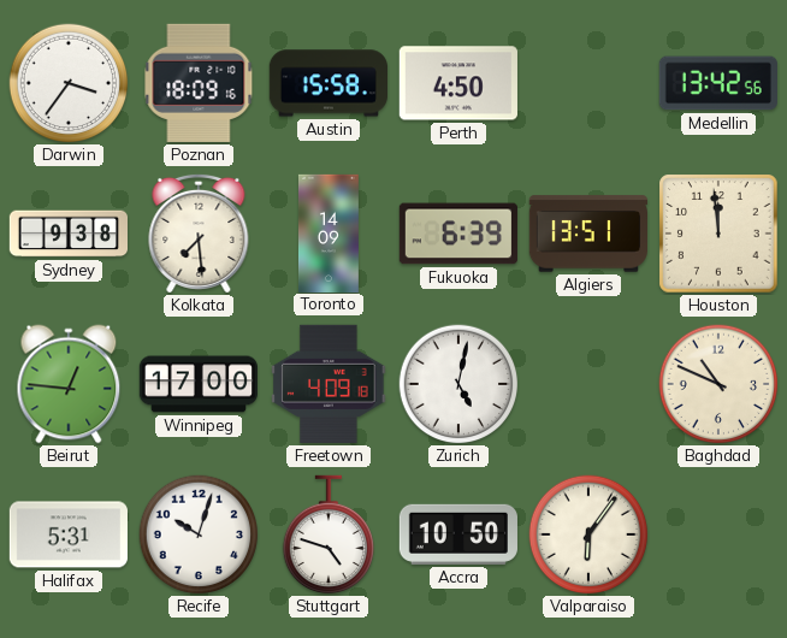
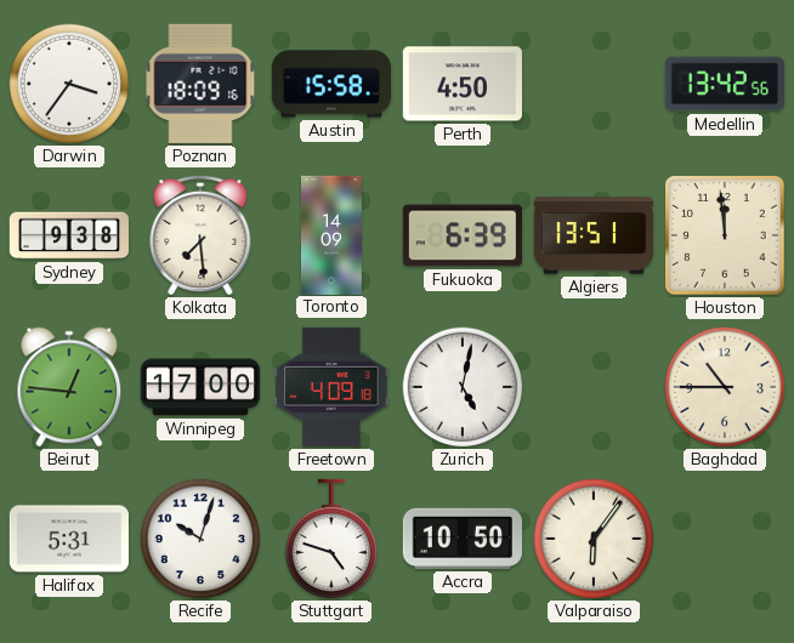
Baghdad: 10:49 -> 10:45 (725, 387)
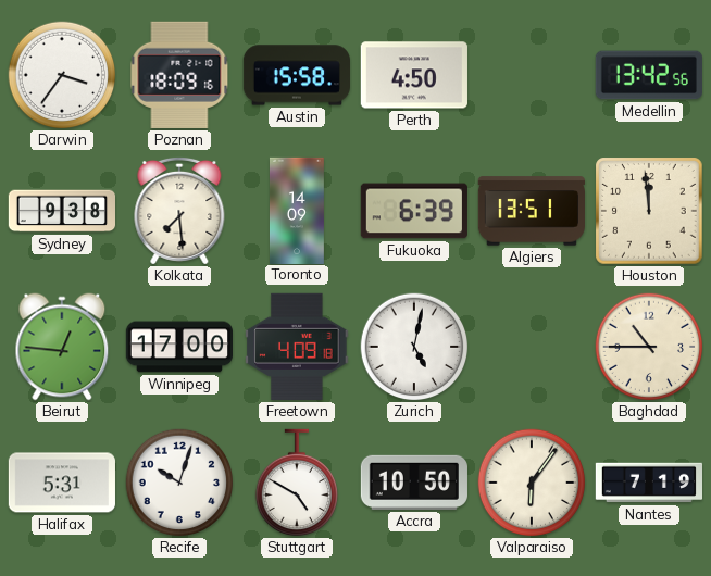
Stuttgart: 4:48 -> 4:50 (296, 483)
Nantes: none -> 7:19 (648, 483)
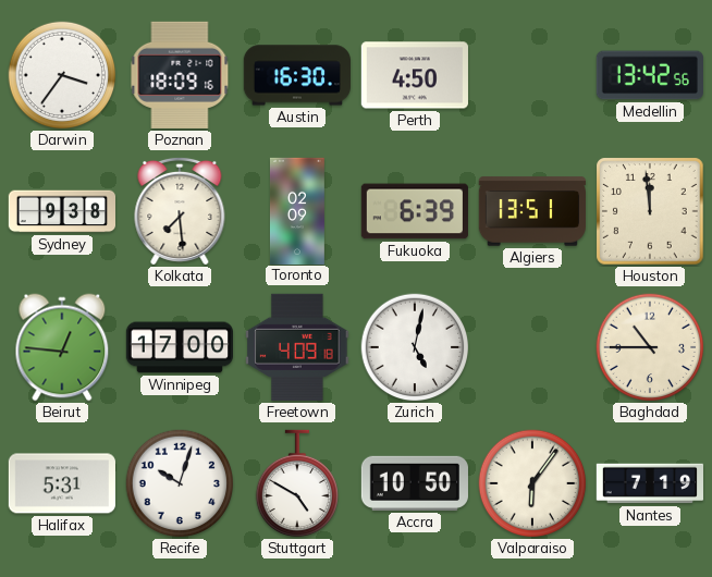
Austin: 15:58 -> 16:30 (296, 75)
Toronto: 14:09 -> 02:09 (297, 210)
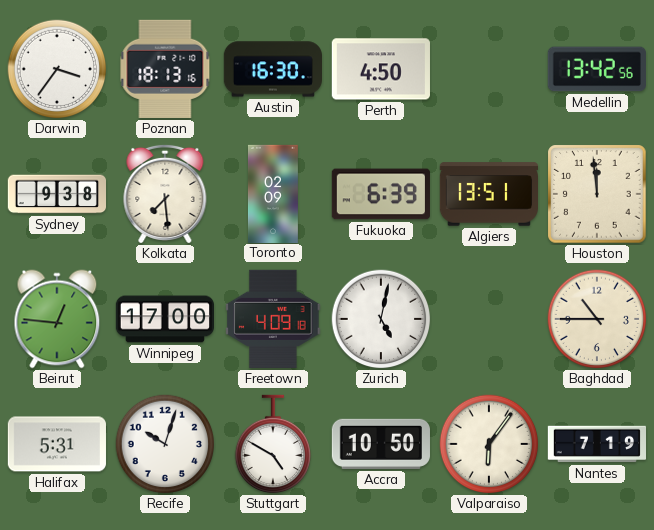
Poznan: 18:09 -> 18:13 (165, 69)
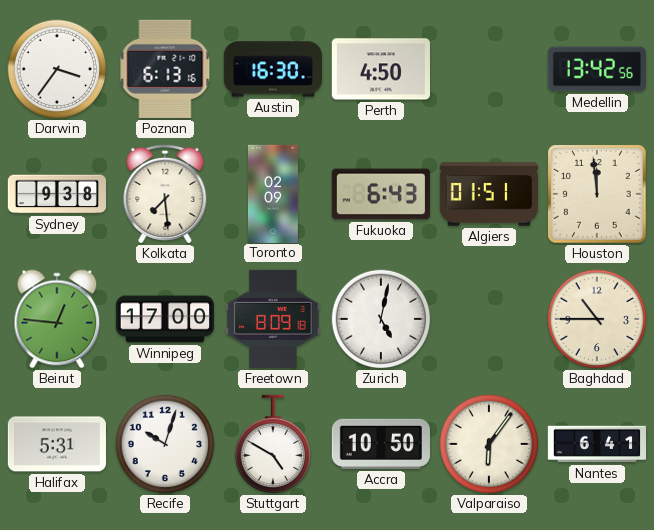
Poznan: 18:13 -> 6:13 (165, 69)
Fukuoka: 6:39 -> 6:43 (381, 194)
Algiers: 13:51 -> 01:51 (488, 194)
Freetown: 4:09 -> 8:09 (273, 319)
Nantes: 7:19 -> 6:41 (596, 444)
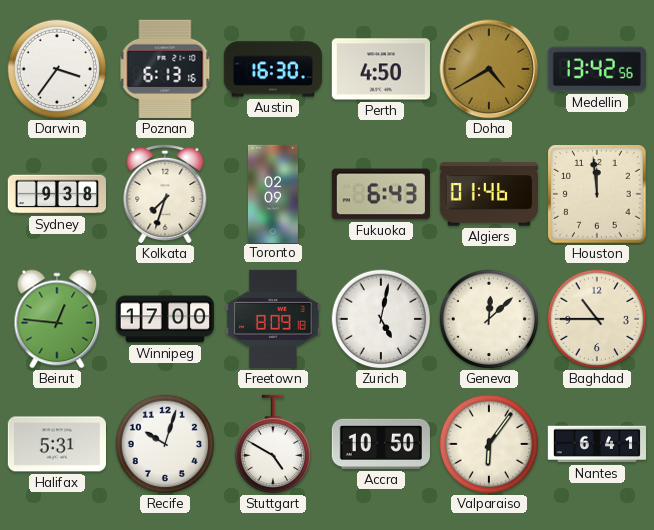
Doha: none -> 4:40 (489, 69)
Kolkata: 7:29 -> 7:33 (165, 194)
Algiers: 01:51 -> 01:46 (488, 194)
Geneva: none -> 12:08 (489, 319)
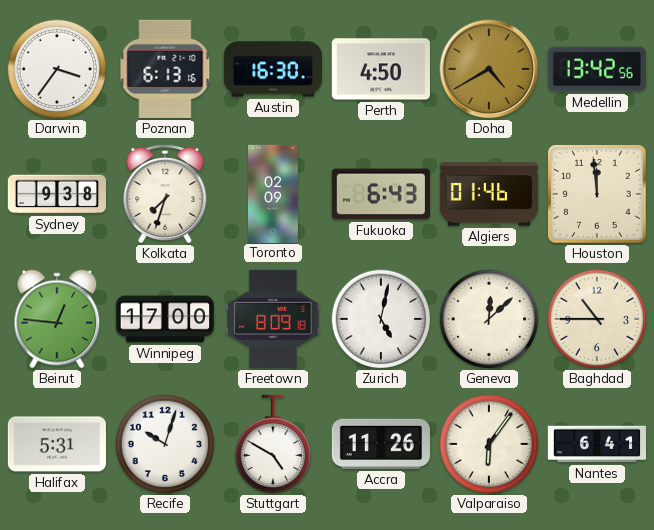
Accra: 10:50 -> 11:26 (381, 444)
